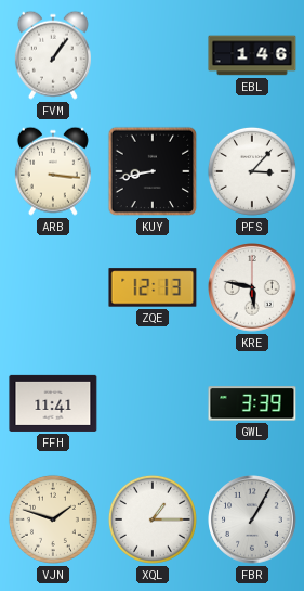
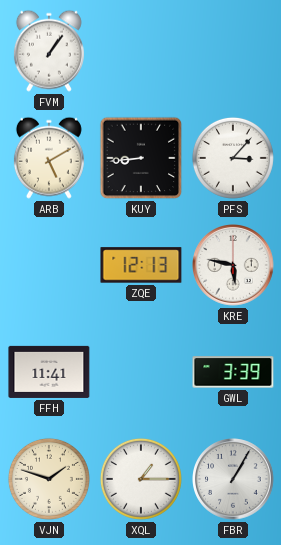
EBL: 1:46 -> none (252, 55)
ARB: 3:16 -> 5:10 (49, 158)
KUY: 8:43 -> 8:44 (141, 158)
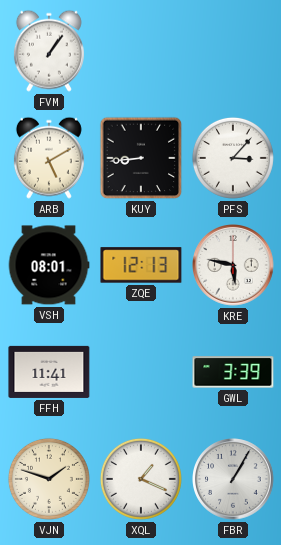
VSH: none -> 08:01 (49, 265)
XQL: 1:15 -> 1:19 (141, 479)
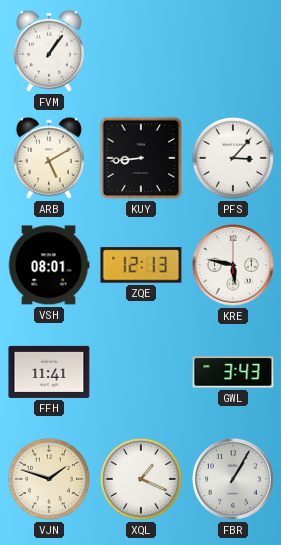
GWL: 3:39 -> 3:43 (233, 372)
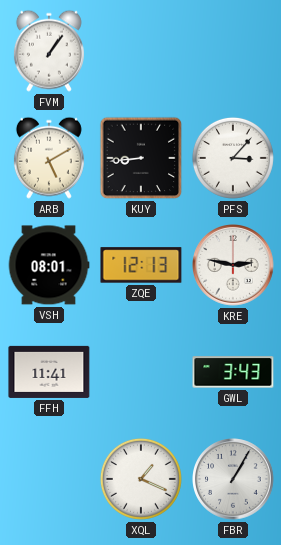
KRE: 5:47 -> 2:47 (233, 265)
VJN: 1:48 -> none (49, 479)
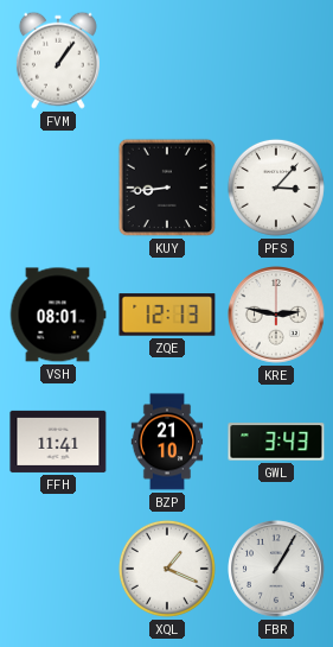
ARB: 5:10 -> none (49, 158)
BZP: none -> 21:10 (167, 442)
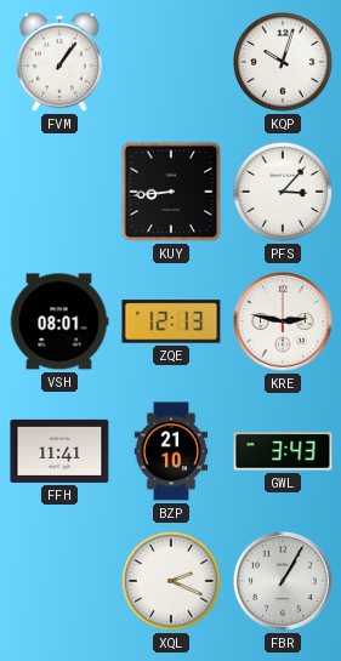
KQP: none -> 10:03 (283, 62)
XQL: 1:19 -> 2:19 (171, 581)
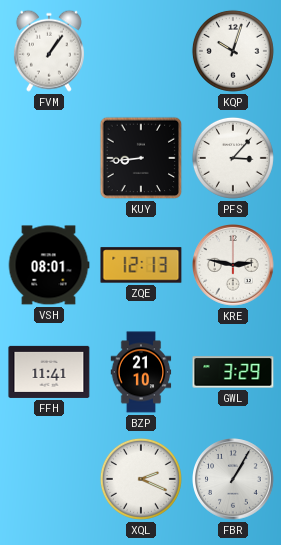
GWL: 3:43 -> 3:29 (233, 372)
